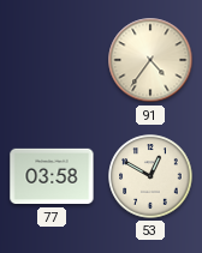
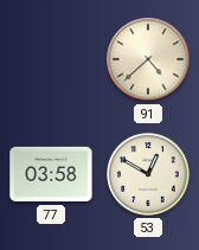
91: 4:36 -> 4:38 (148, 59)
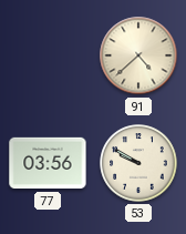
77: 03:58 -> 03:56 (48, 163)
53: 12:50 -> 9:50 (138, 163)
